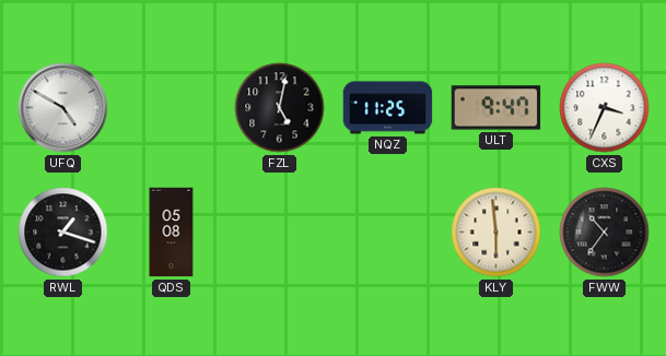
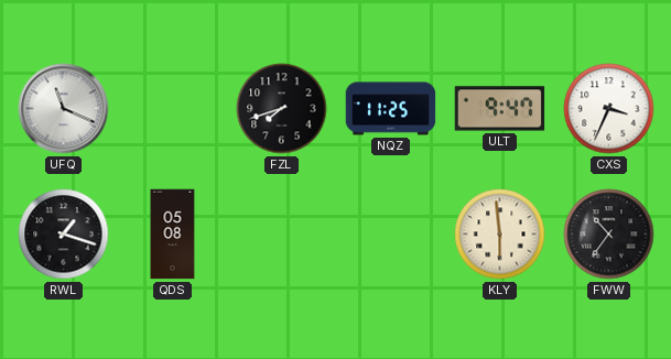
UFQ: 4:50 -> 11:19 (64, 109)
FZL: 5:02 -> 7:42 (282, 109)
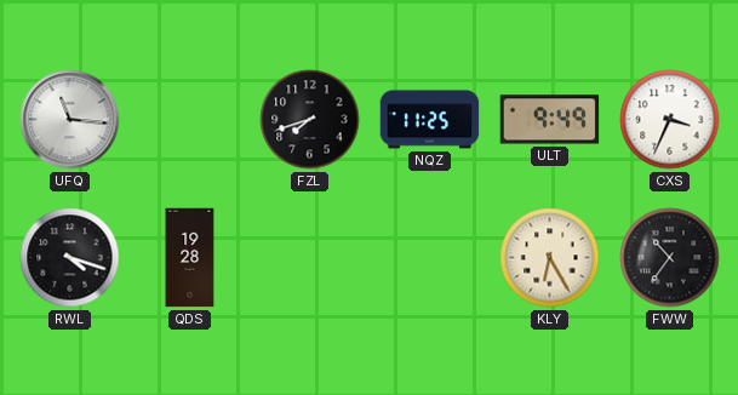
UFQ: 11:19 -> 11:16 (70, 120)
ULT: 9:47 -> 9:49 (550, 120)
RWL: 1:18 -> 4:18 (70, 258)
QDS: 05:08 -> 19:28 (190, 258)
KLY: 5:59 -> 6:25 (550, 258)
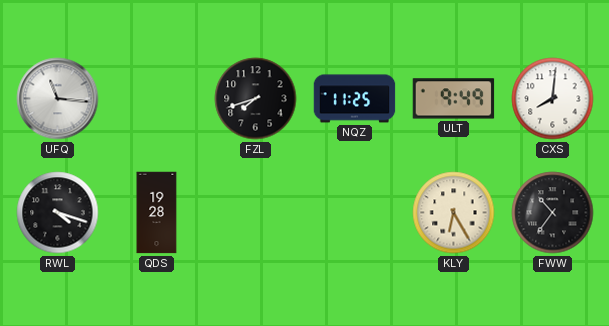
CXS: 3:34 -> 8:01 (553, 99)
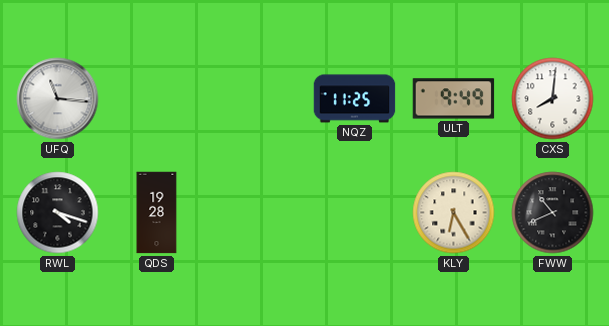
FZL: 7:42 -> none (256, 99)
FWW: 10:36 -> 10:41 (553, 213)
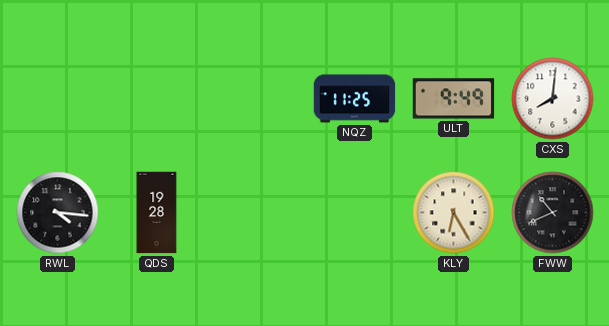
UFQ: 11:16 -> none (58, 99)
RWL: 4:18 -> 4:16 (58, 213)
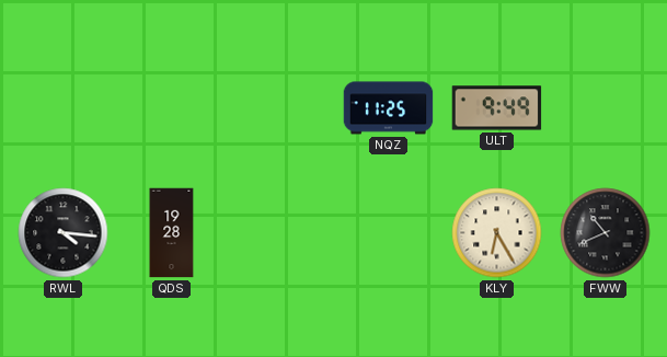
CXS: 8:01 -> none (553, 99)
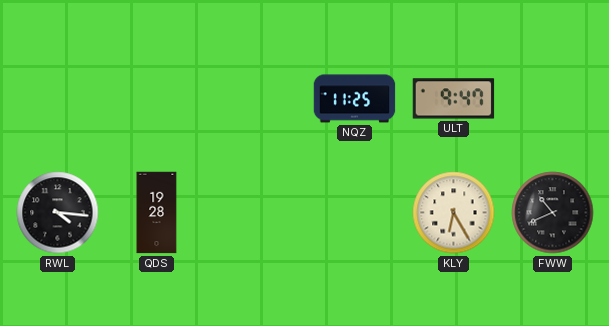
ULT: 9:49 -> 9:47 (454, 99)
